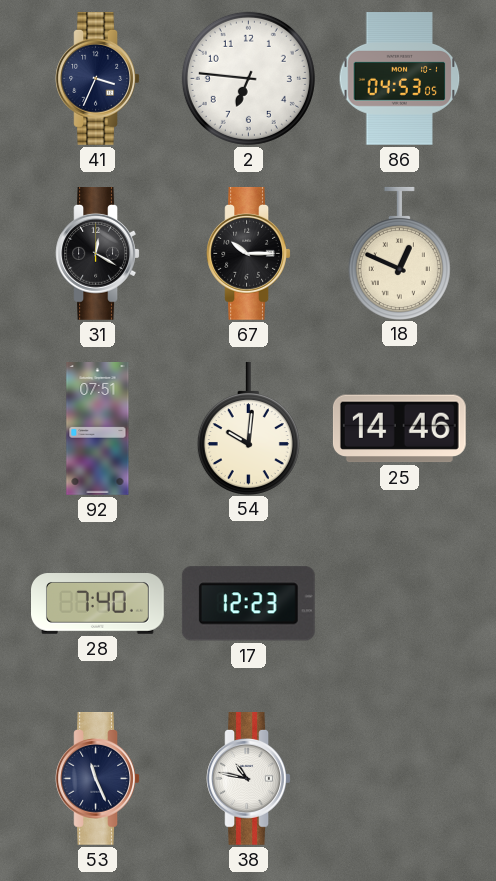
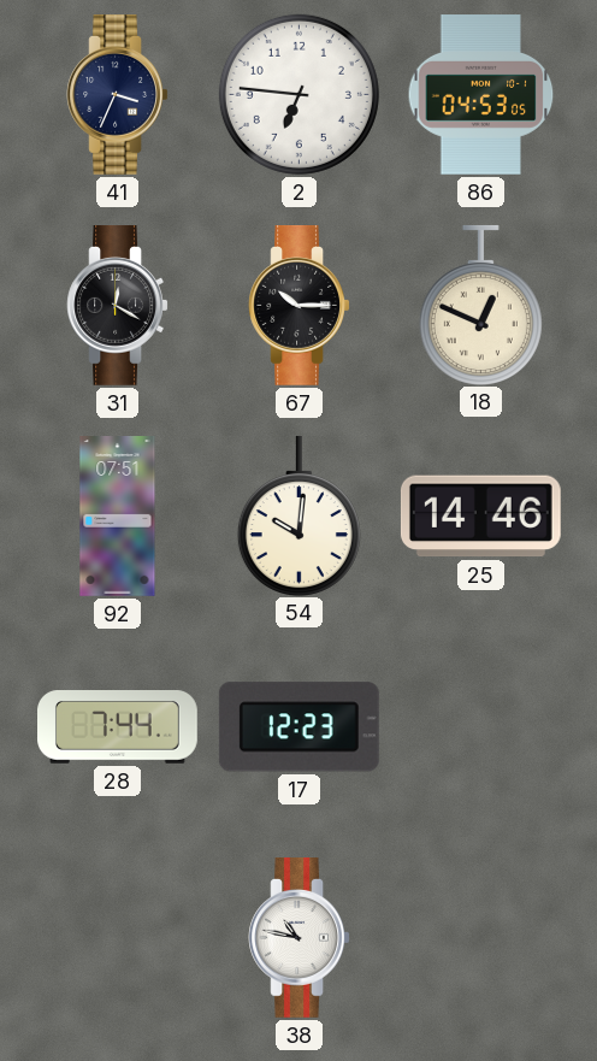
28: 7:40 -> 7:44 (118, 727)
53: 11:26 -> none (98, 779)
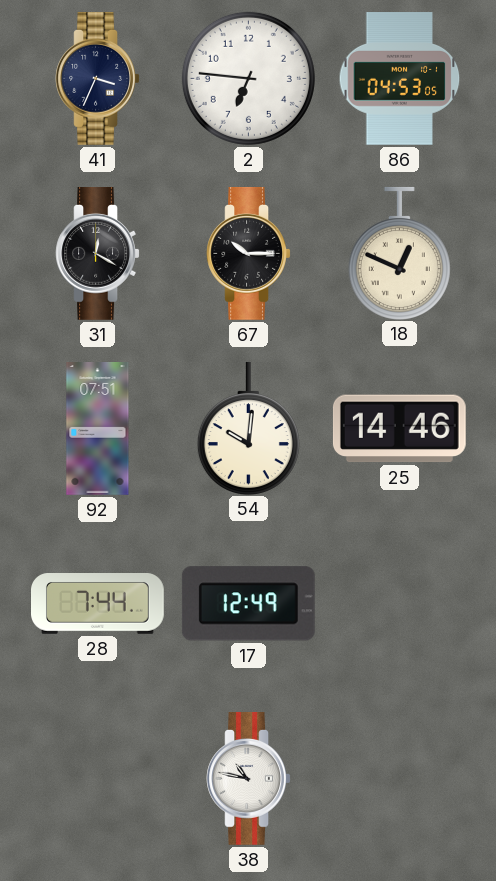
17: 12:23 -> 12:49 (248, 604)
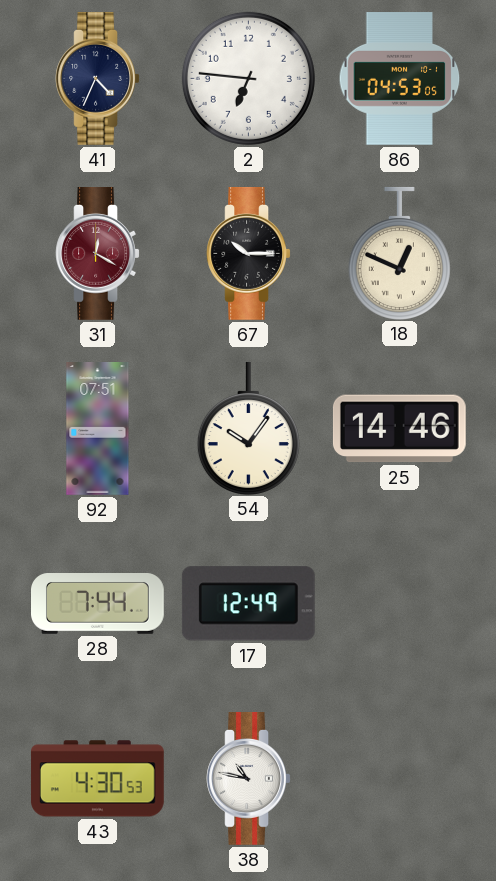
41: 3:34 -> 4:34 (98, 79)
31 dial: black -> burgundy (98, 254)
54: 10:01 -> 10:06 (248, 428)
43: none -> 4:30 (97, 779)
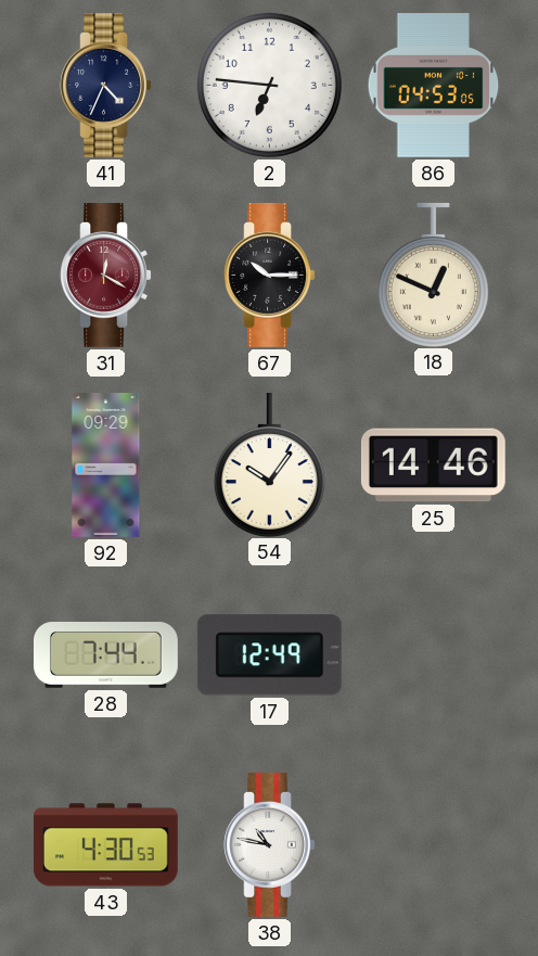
92: 07:51 -> 09:29 (106, 466)
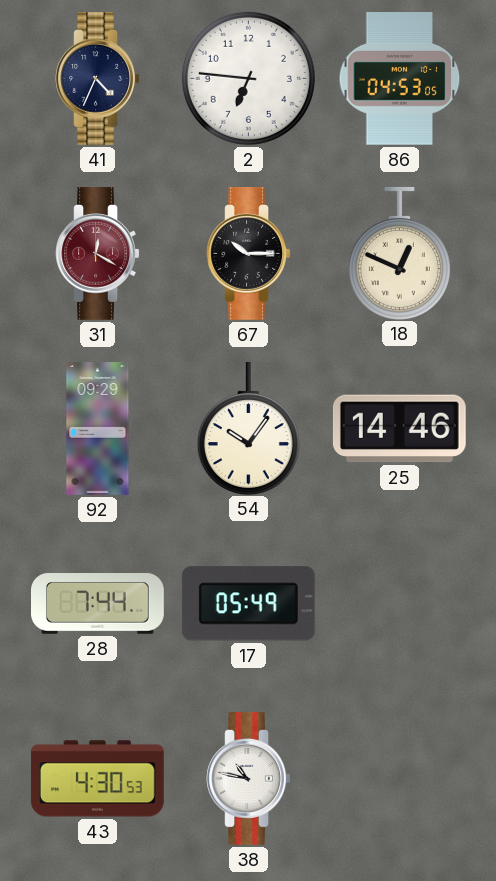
17: 12:49 -> 05:49 (248, 604)
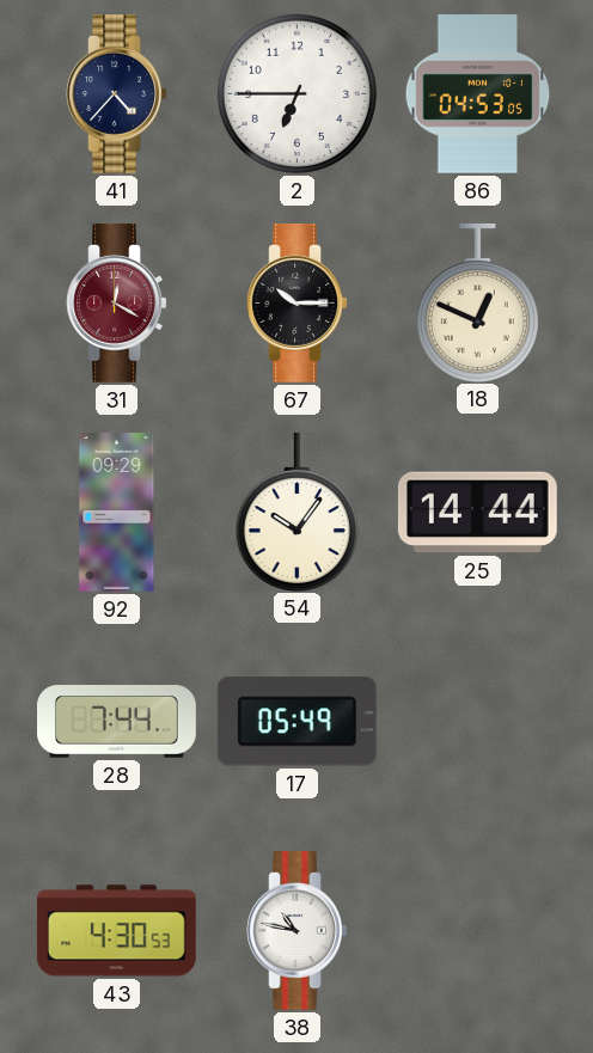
41: 4:34 -> 4:37 (117, 94)
2: 6:46 -> 6:45 (296, 93)
25: 14:46 -> 14:44 (477, 513)
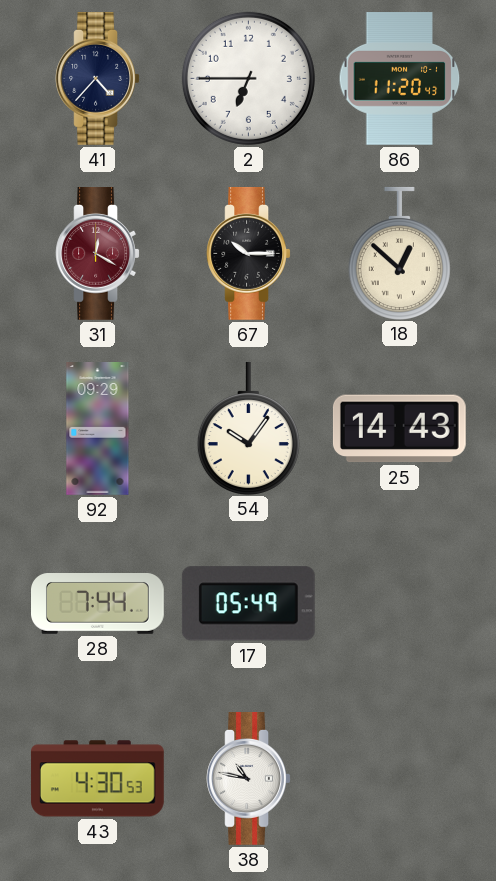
86: 04:53 -> 11:20 (400, 79)
18: 12:49 -> 12:52 (399, 253)
25: 14:44 -> 14:43 (399, 429)
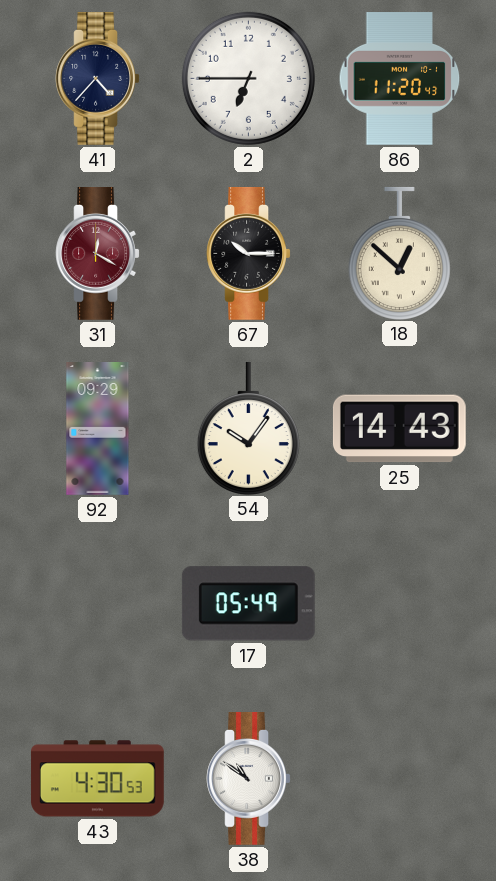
28: 7:44 -> none (98, 604)
38: 10:47 -> 10:51 (249, 779)
